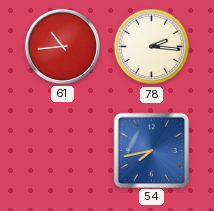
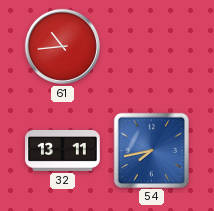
78: 2:16 -> none (152, 47)
32: none -> 13:11 (63, 150)
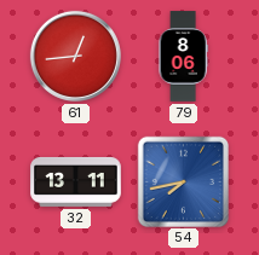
61: 10:44 -> 12:44 (75, 56)
79: none -> 8:06 (183, 57)
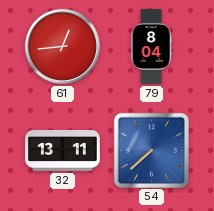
79: 8:06 -> 8:04 (151, 47)
54: 7:43 -> 7:38 (151, 150)
